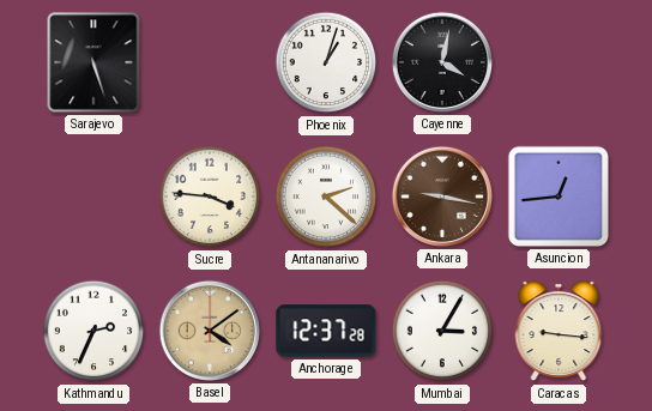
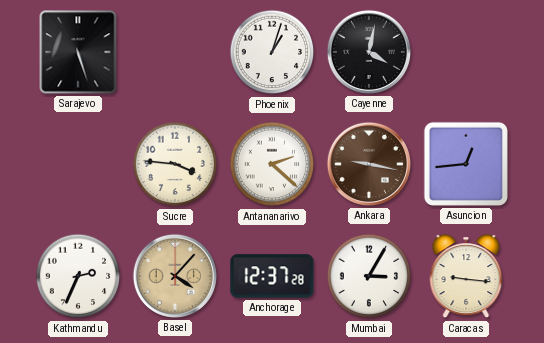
Basel: 4:09 -> 4:07 (175, 276)
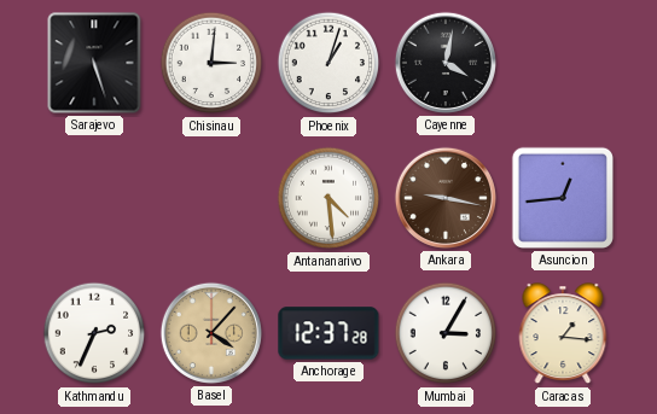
Chisinau: none -> 3:01 (211, 63)
Sucre: 3:46 -> none (175, 164)
Antananarivo: 2:22 -> 4:29 (328, 198)
Caracas: 9:16 -> 1:16 (563, 334)
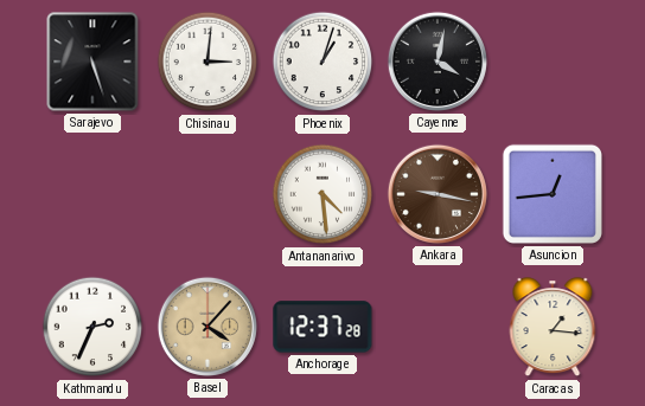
Mumbai: 3:05 -> none (446, 333)
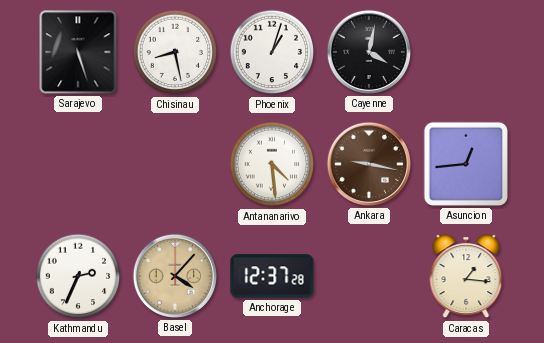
Chisinau: 3:01 -> 8:28 (175, 52)
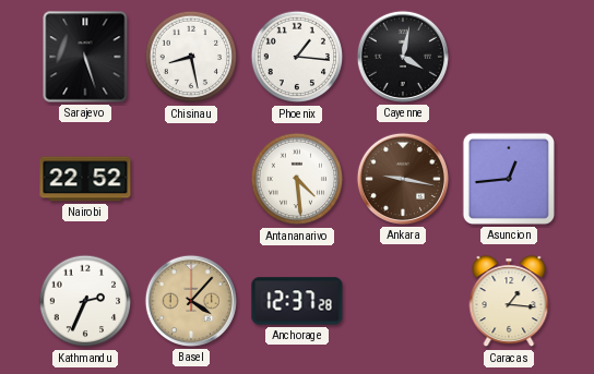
Phoenix: 1:03 -> 1:16 (297, 57)
Nairobi: none -> 22:52 (85, 179)
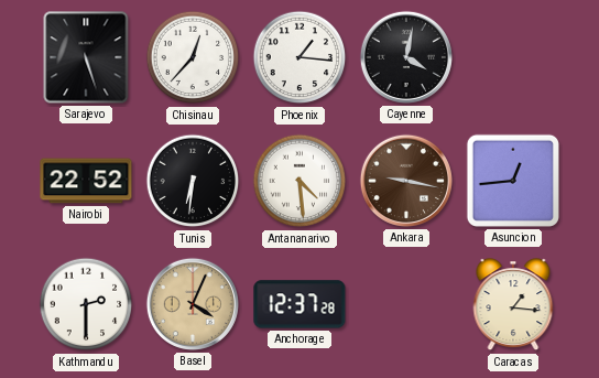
Chisinau: 8:28 -> 12:37 (193, 57)
Tunis: none -> 6:31 (193, 181)
Kathmandu: 2:34 -> 2:30 (86, 304)
Basel: 4:07 -> 4:04 (193, 304)
